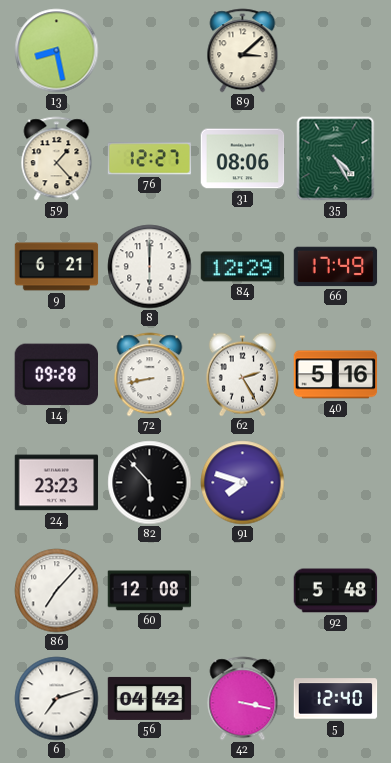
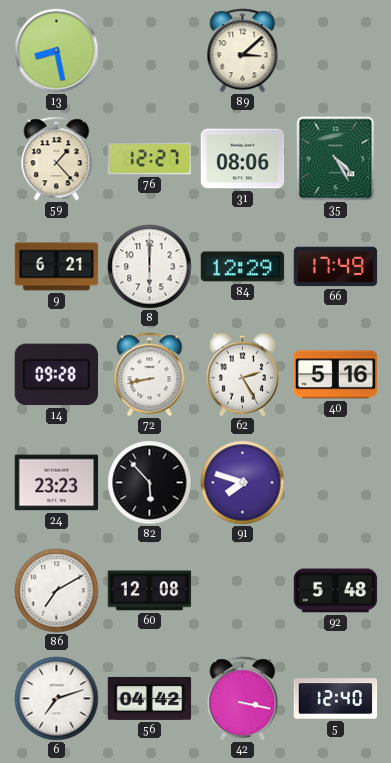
86: 7:07 -> 7:10 (57, 591)
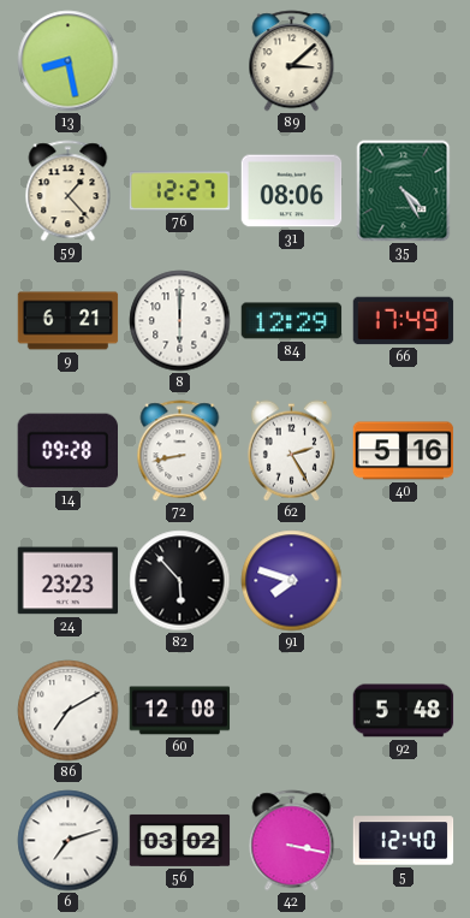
56: 04:42 -> 03:02 (180, 840)
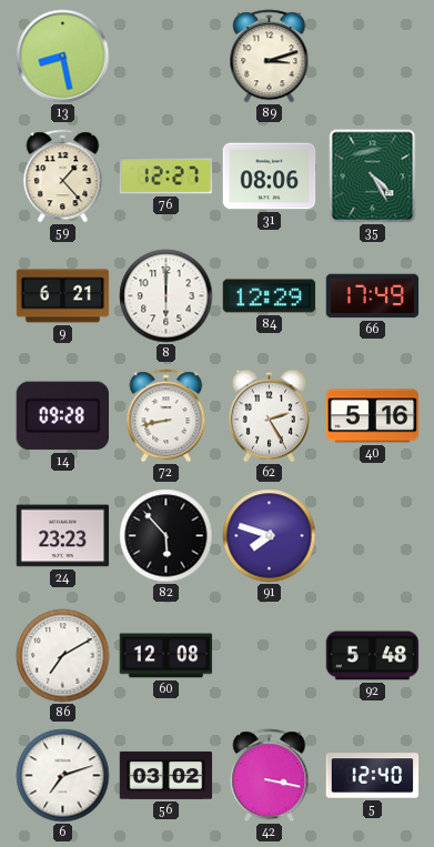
89: 3:08 -> 3:12 (270, 57)
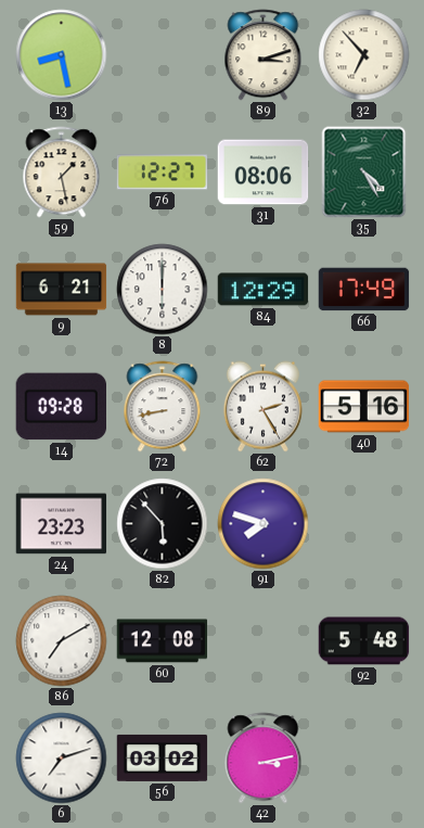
32: none -> 6:53 (364, 55)
59: 1:23 -> 1:28 (62, 173)
42: 3:17 -> 3:13 (264, 759)
5: 12:40 -> none (373, 776)
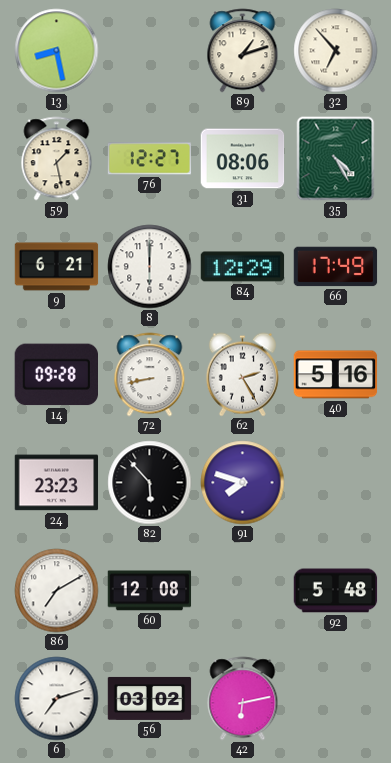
89: 3:12 -> 1:12 (243, 51)
42: 3:13 -> 6:13 (243, 699)
